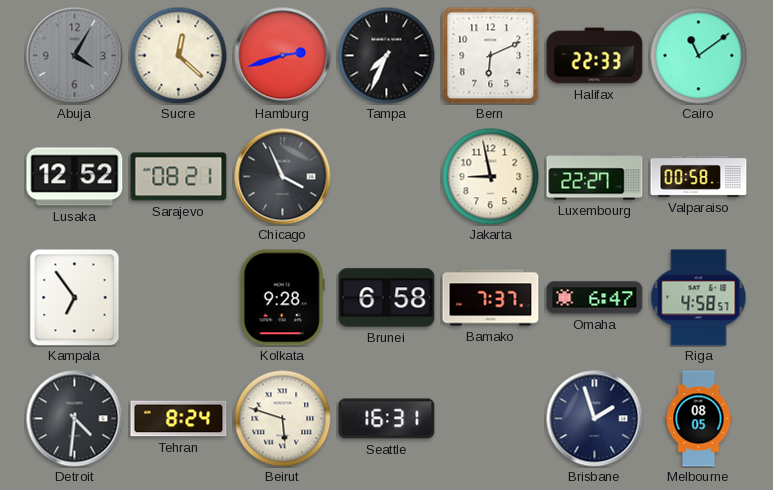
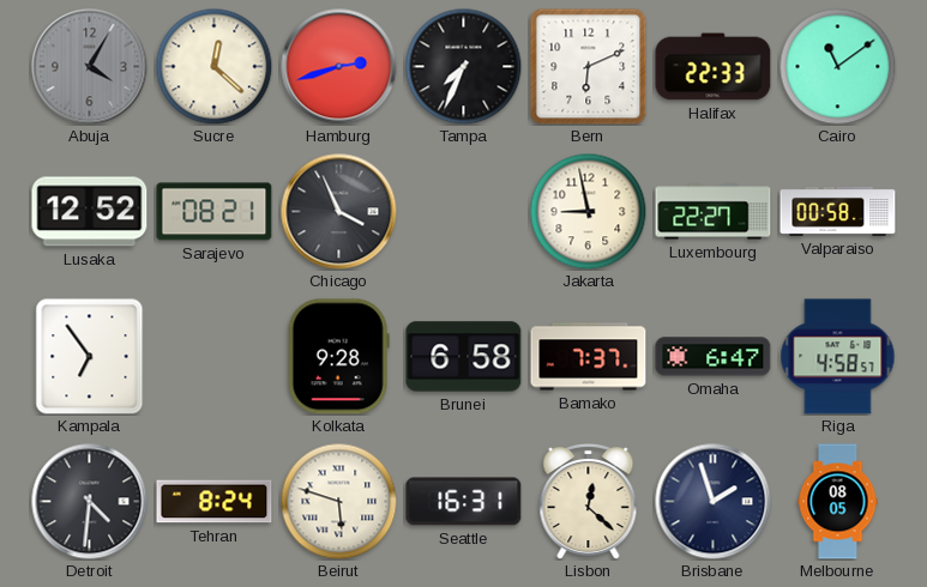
Lisbon: none -> 12:22 (589, 501)
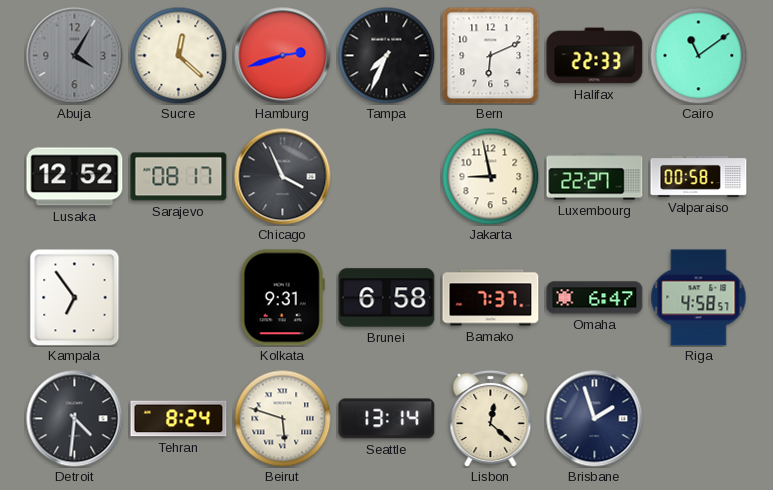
Sarajevo: 08:21 -> 08:17 (179, 177)
Kolkata: 9:28 -> 9:31 (282, 298)
Seattle: 16:31 -> 13:14 (387, 419)
Melbourne: 08:05 -> none (838, 502)
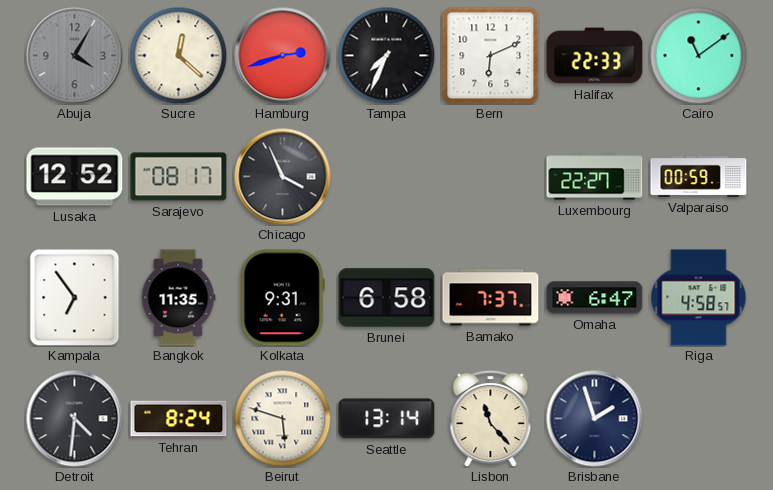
Jakarta: 8:58 -> none (490, 176)
Valparaiso: 00:58 -> 00:59 (699, 176)
Bangkok: none -> 11:35 (178, 298)
Lisbon: 12:22 -> 11:23 (491, 418)
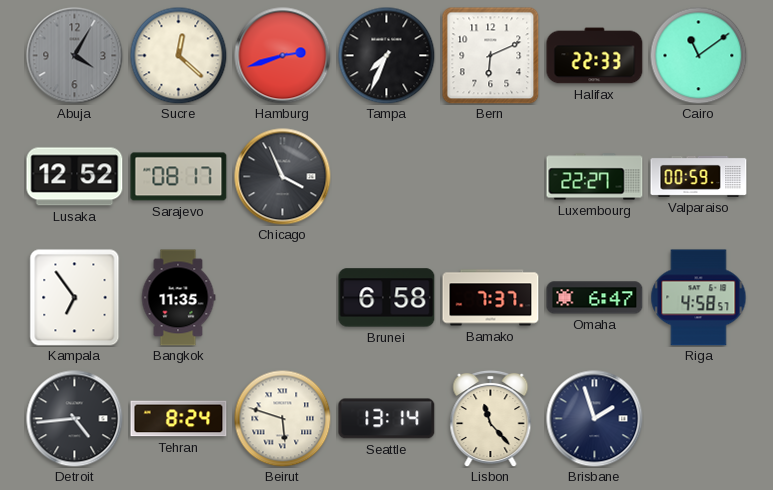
Kolkata: 9:31 -> none (282, 298)
Detroit: 4:31 -> 4:44 (75, 419)
